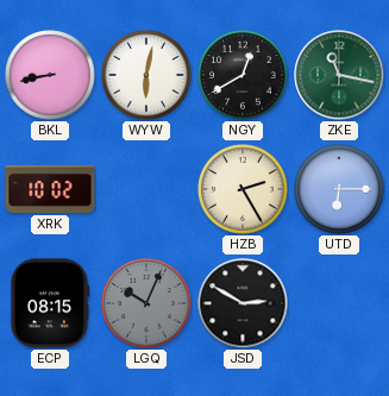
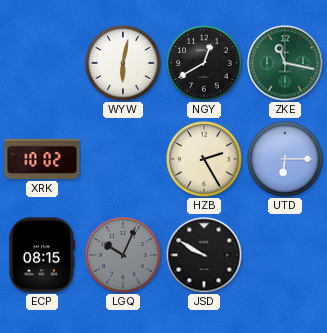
BKL: 8:43 -> none (50, 75)
JSD: 2:50 -> 9:50 (204, 255)
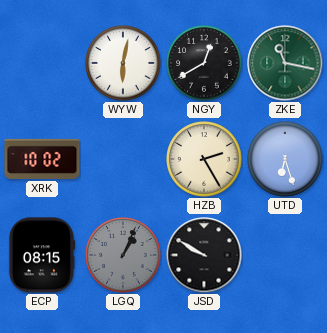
UTD: 6:15 -> 6:27 (285, 159)
LGQ: 10:04 -> 1:04 (123, 255)
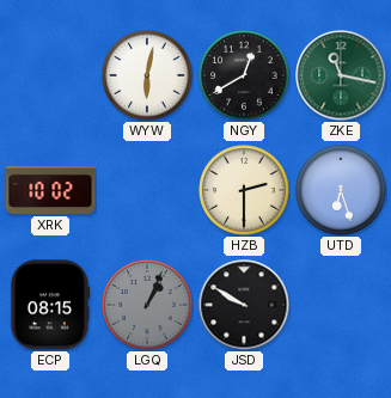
HZB: 2:25 -> 2:30 (244, 190)
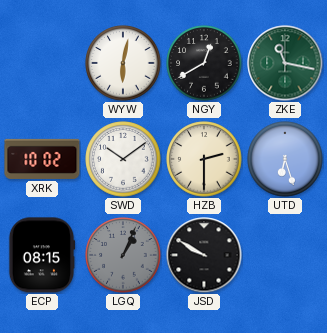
SWD: none -> 10:09 (123, 159)
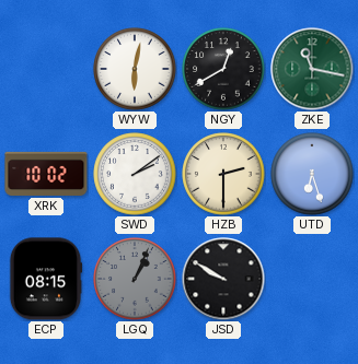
SWD: 10:09 -> 2:09 (135, 174)
